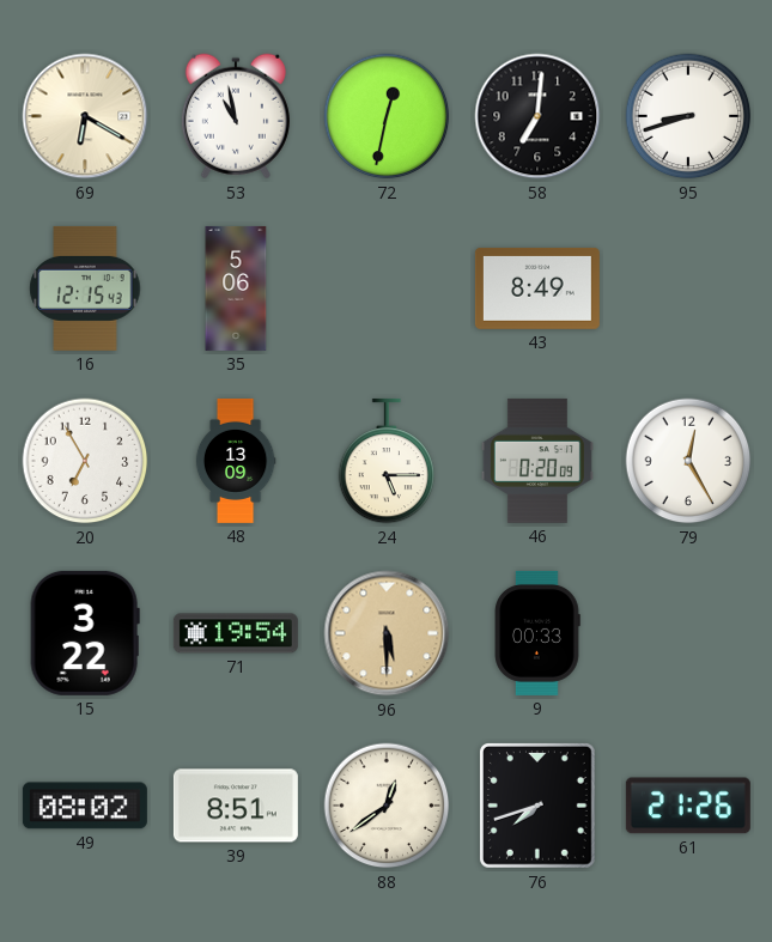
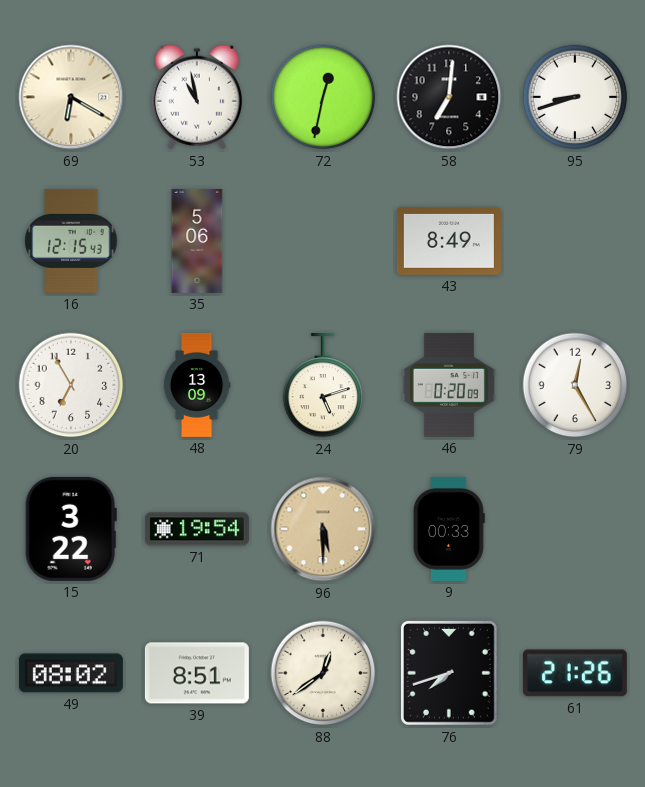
24: 5:15 -> 5:12 (323, 385)
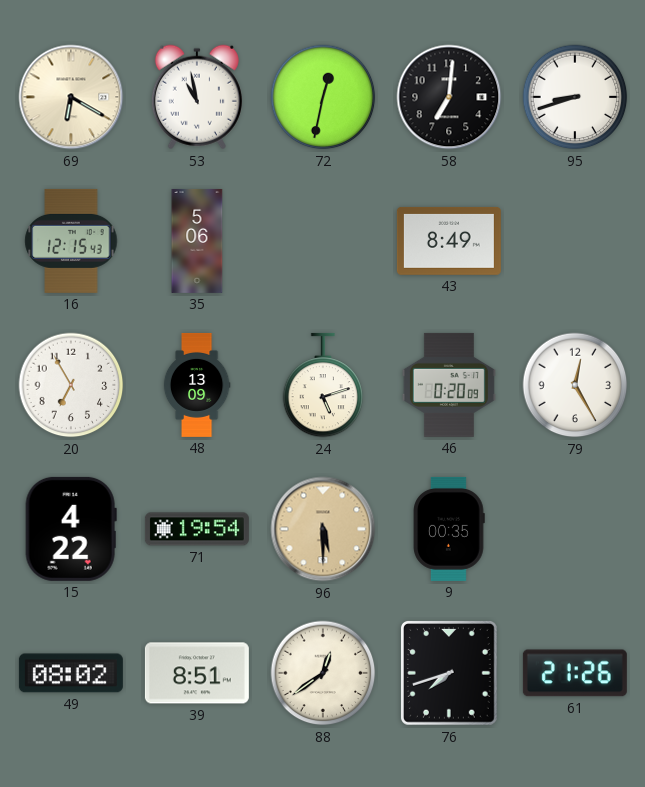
15: 3:22 -> 4:22 (71, 529)
9: 00:33 -> 00:35 (449, 529)
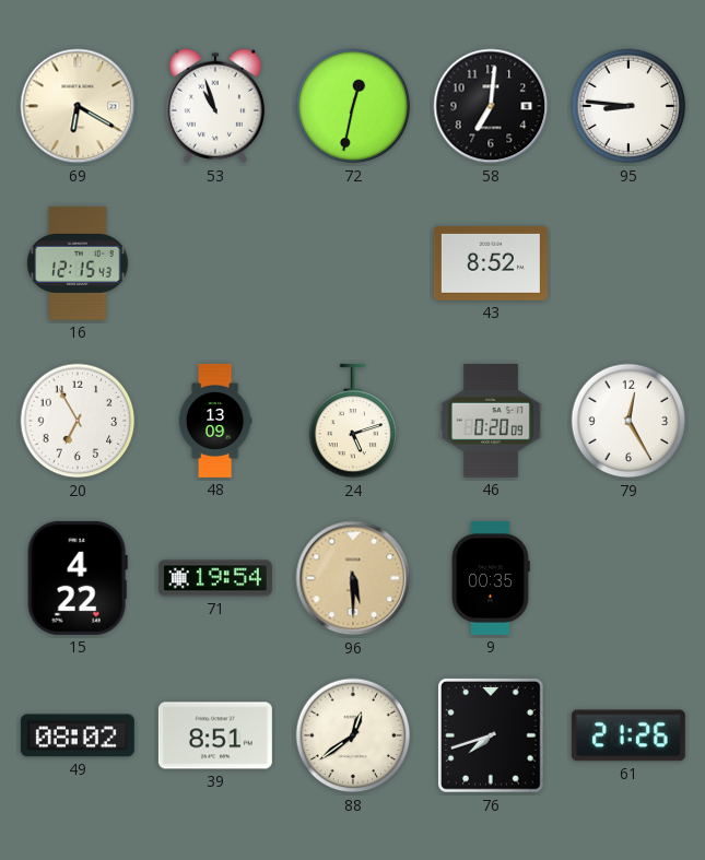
53: 10:58 -> 10:57 (215, 106)
95: 8:42 -> 8:46 (628, 106)
35: 5:06 -> none (197, 241)
43: 8:49 -> 8:52 (491, 263)
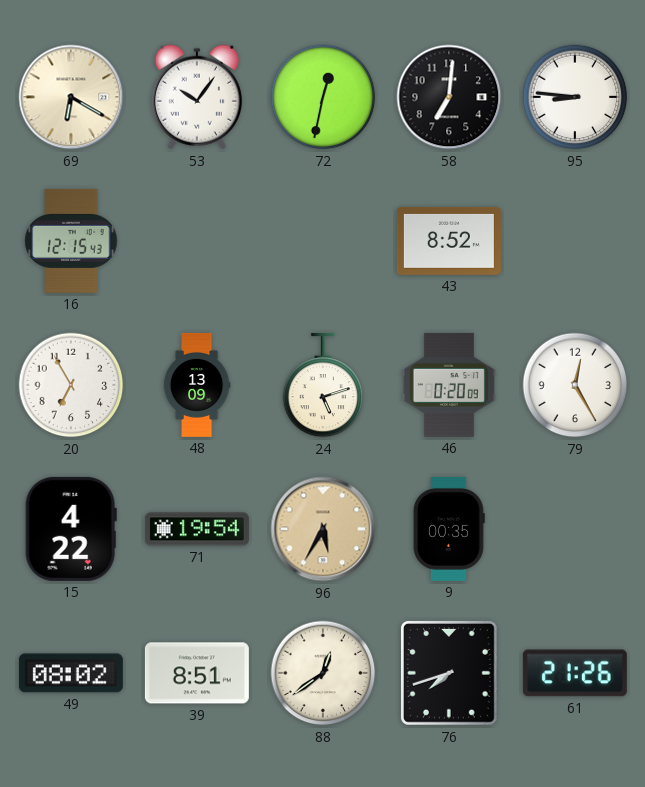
53: 10:57 -> 10:06 (197, 97)
96: 5:30 -> 5:35 (323, 529)
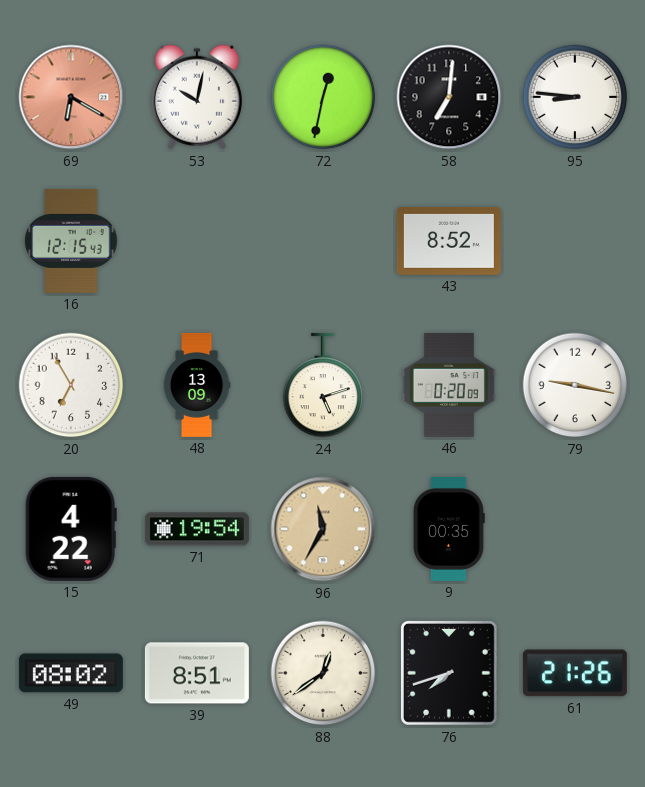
69 dial: cream -> salmon (71, 97)
53: 10:06 -> 10:02 (197, 97)
79: 12:25 -> 9:17 (575, 385)
96: 5:35 -> 11:35 (323, 529)
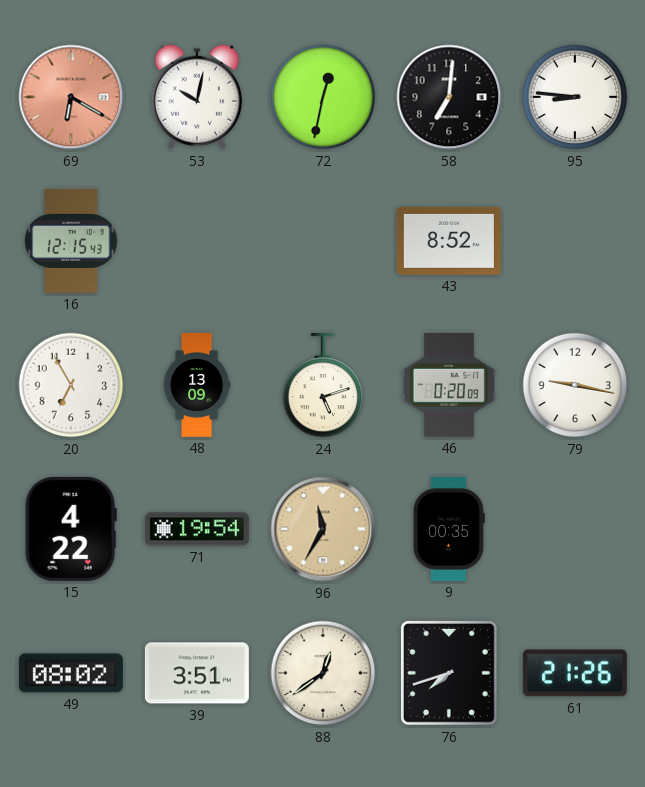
39: 8:51 -> 3:51 (197, 673)
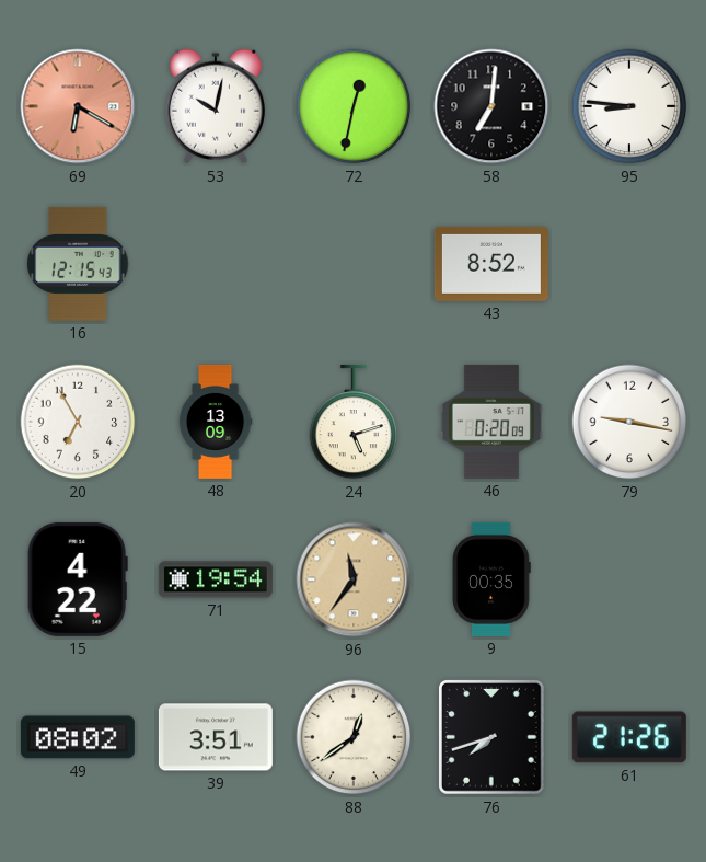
96: 11:35 -> 11:36 (354, 579)
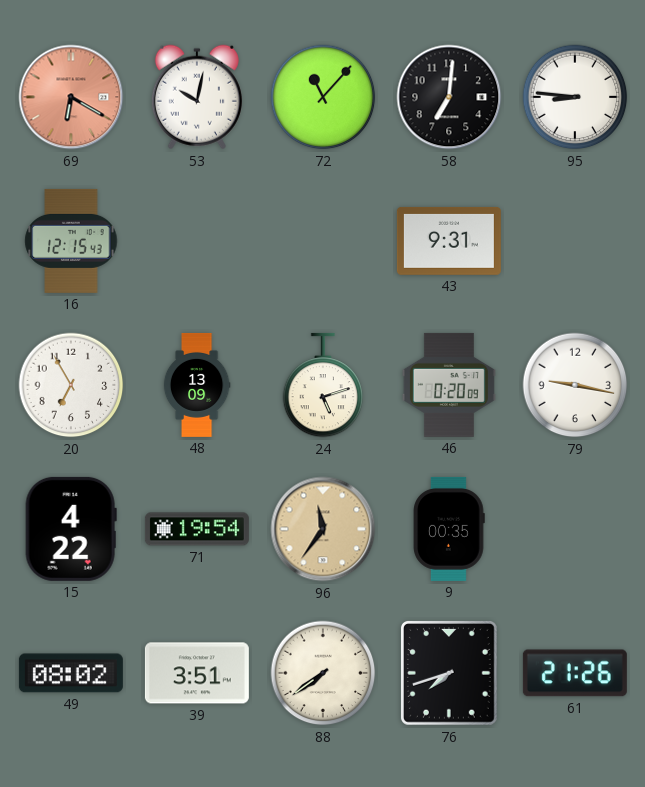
72: 12:32 -> 11:07 (323, 97)
43: 8:52 -> 9:31 (449, 241)
88: 12:39 -> 7:39 (323, 673)
